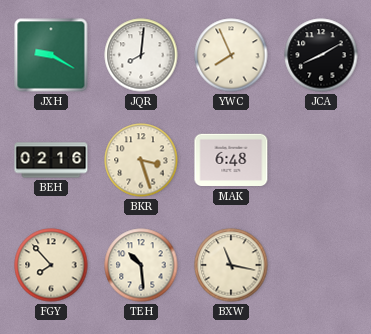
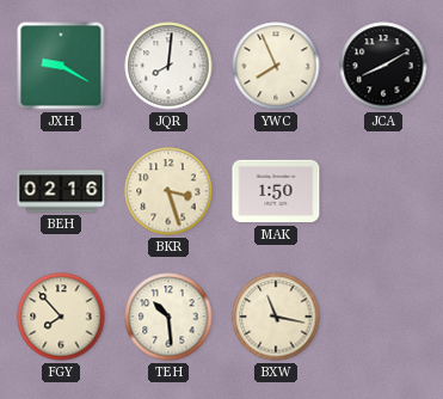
MAK: 6:48 -> 1:50 (276, 191)
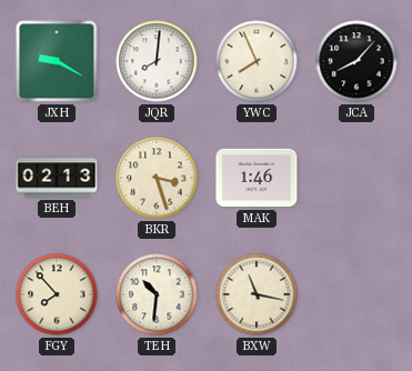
JCA: 8:10 -> 8:07 (356, 61)
BEH: 02:16 -> 02:13 (57, 178)
MAK: 1:50 -> 1:46 (257, 178)
TEH: 10:29 -> 10:31 (157, 294)
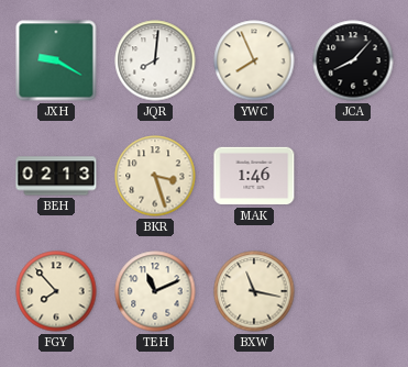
TEH: 10:31 -> 11:11 (155, 291)
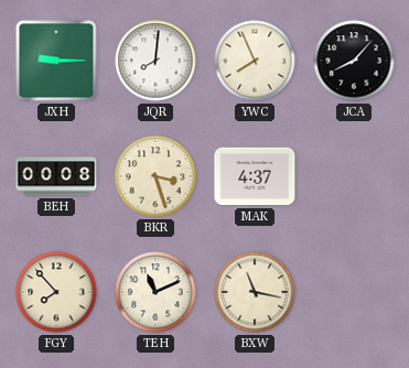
JXH: 9:20 -> 9:15 (56, 61)
BEH: 02:13 -> 00:08 (56, 176)
MAK: 1:46 -> 4:37 (255, 176)
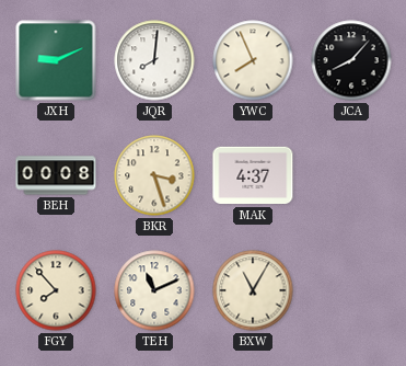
JXH: 9:15 -> 9:11 (56, 60)
BXW: 11:17 -> 11:05 (253, 290)
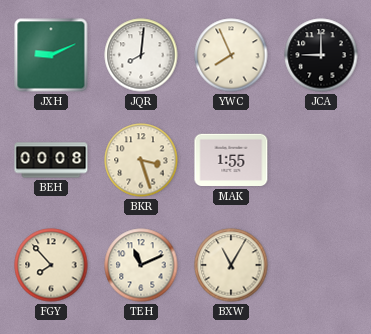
JCA: 8:07 -> 9:00 (321, 55)
MAK: 4:37 -> 1:55 (231, 160)
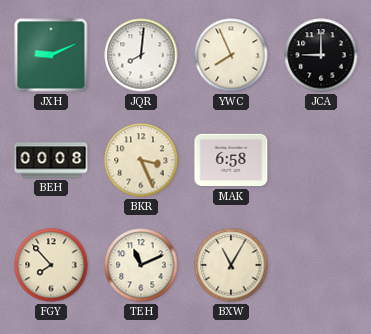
BKR: 3:27 -> 3:26 (141, 160)
MAK: 1:55 -> 6:58 (231, 160)
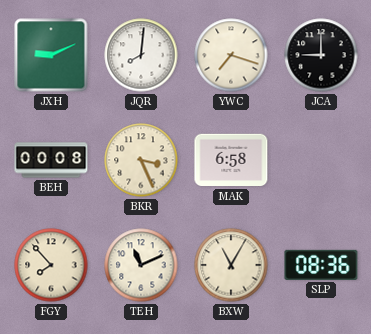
YWC: 7:56 -> 7:18 (231, 55)
SLP: none -> 08:36 (321, 265)
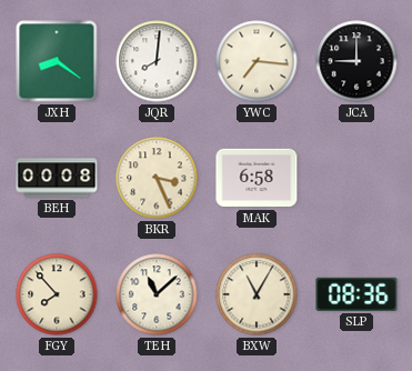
JXH: 9:11 -> 8:21 (57, 61)
YWC: 7:18 -> 7:16 (257, 61)
TEH: 11:11 -> 11:08 (157, 294)
